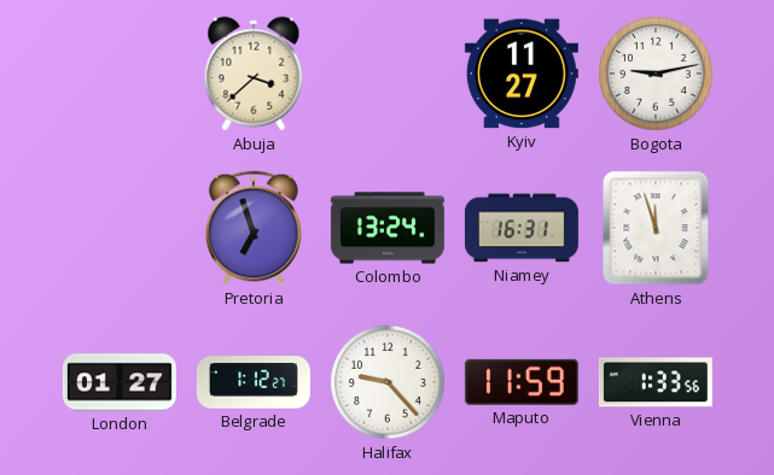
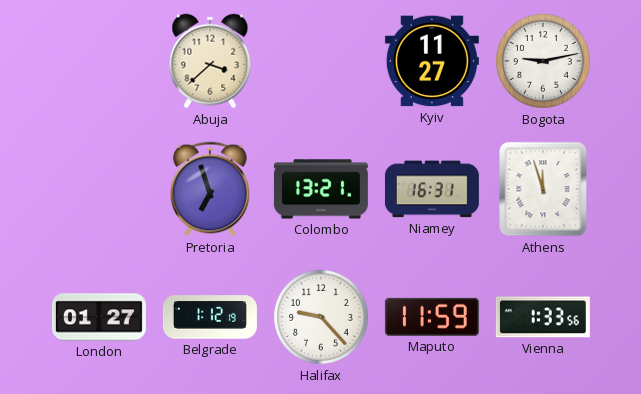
Colombo: 13:24 -> 13:21 (321, 189)
Belgrade: 1:12:27 -> 1:12:19 (210, 317)
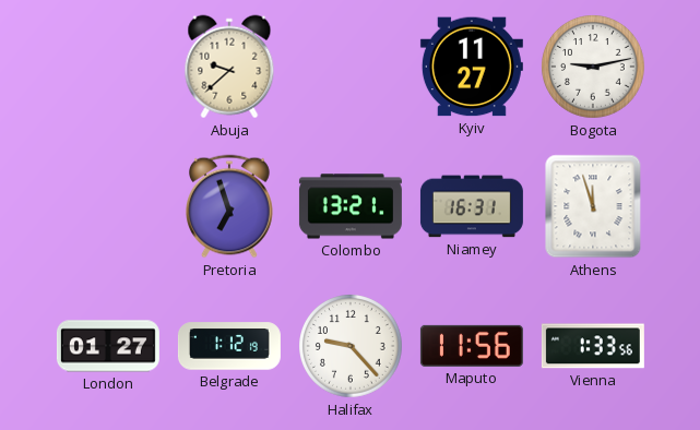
Abuja: 3:38 -> 9:38 (229, 67)
Maputo: 11:59 -> 11:56 (472, 346)
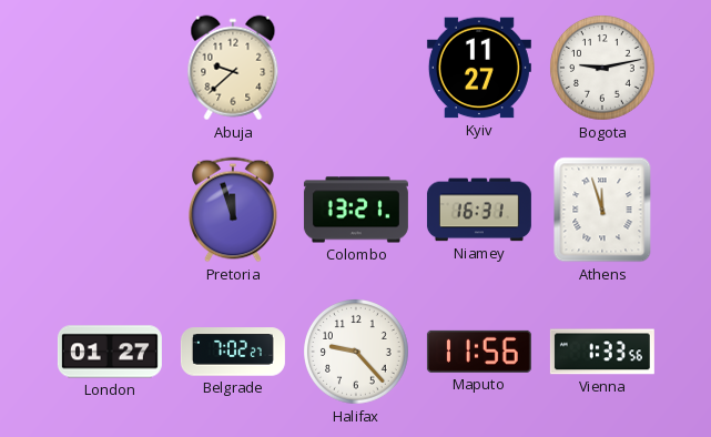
Pretoria: 6:57 -> 11:57 (234, 210)
Belgrade: 1:12 -> 7:02 (233, 352)
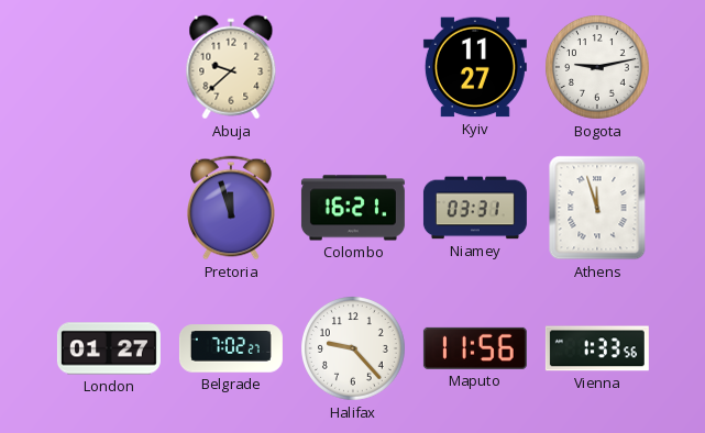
Colombo: 13:21 -> 16:21 (353, 208)
Niamey: 16:31 -> 03:31 (475, 208)
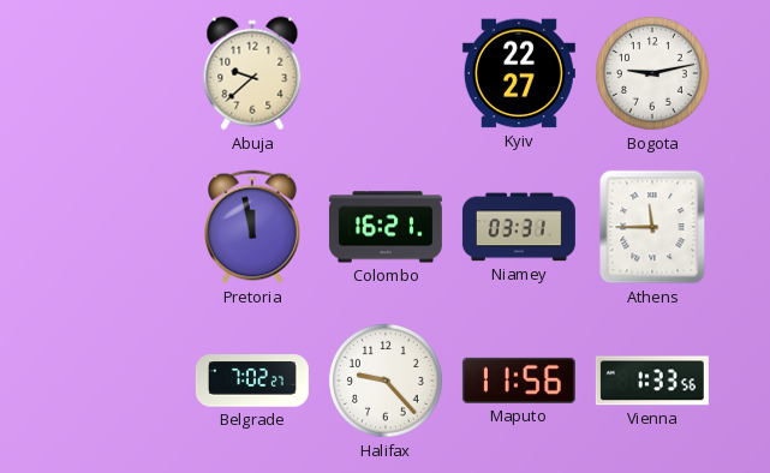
Kyiv: 11:27 -> 22:27 (519, 73)
Pretoria: 11:57 -> 11:58 (253, 227)
Athens: 11:57 -> 11:45 (652, 227)
London: 01:27 -> none (109, 348)
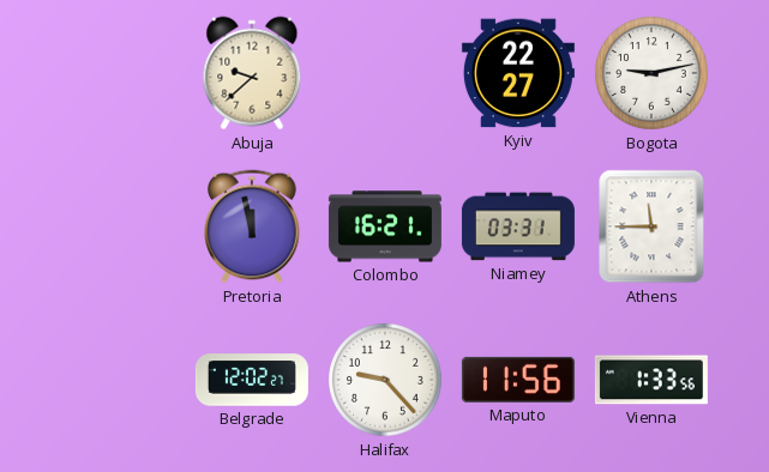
Belgrade: 7:02 -> 12:02 (252, 380)
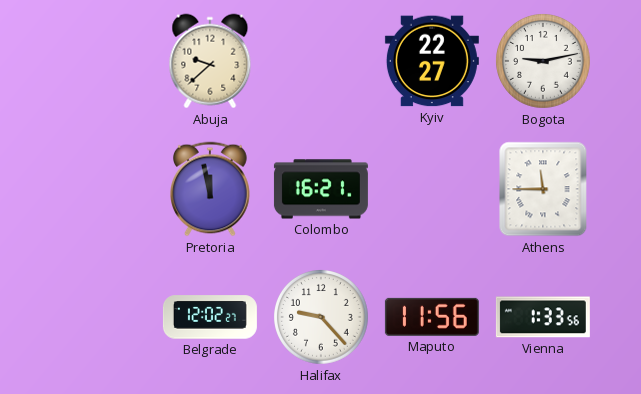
Niamey: 03:31 -> none (518, 226)
